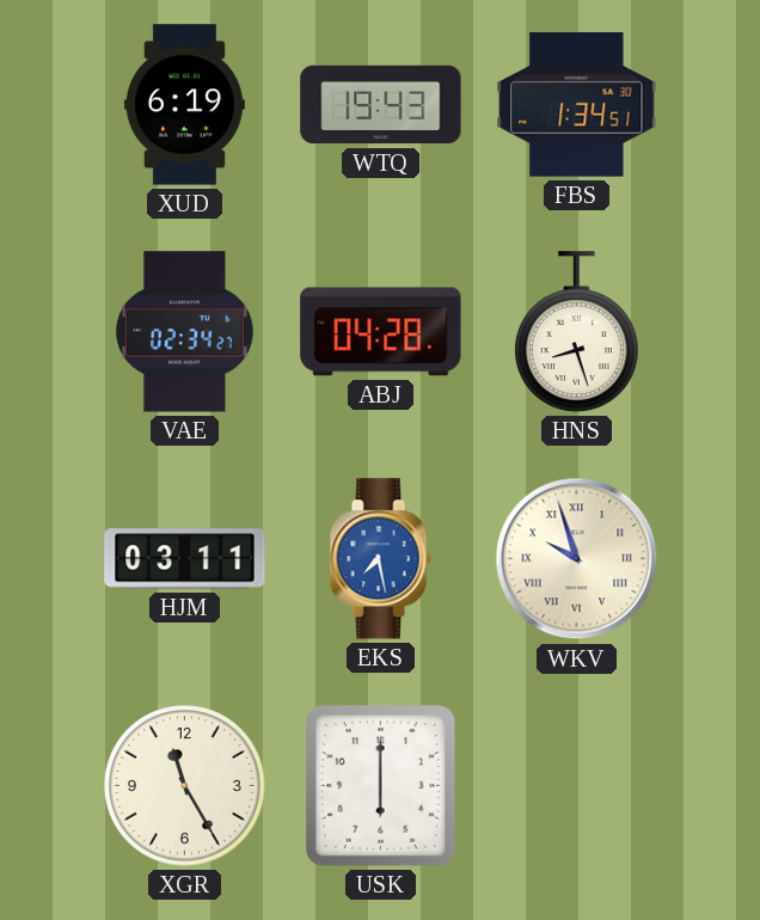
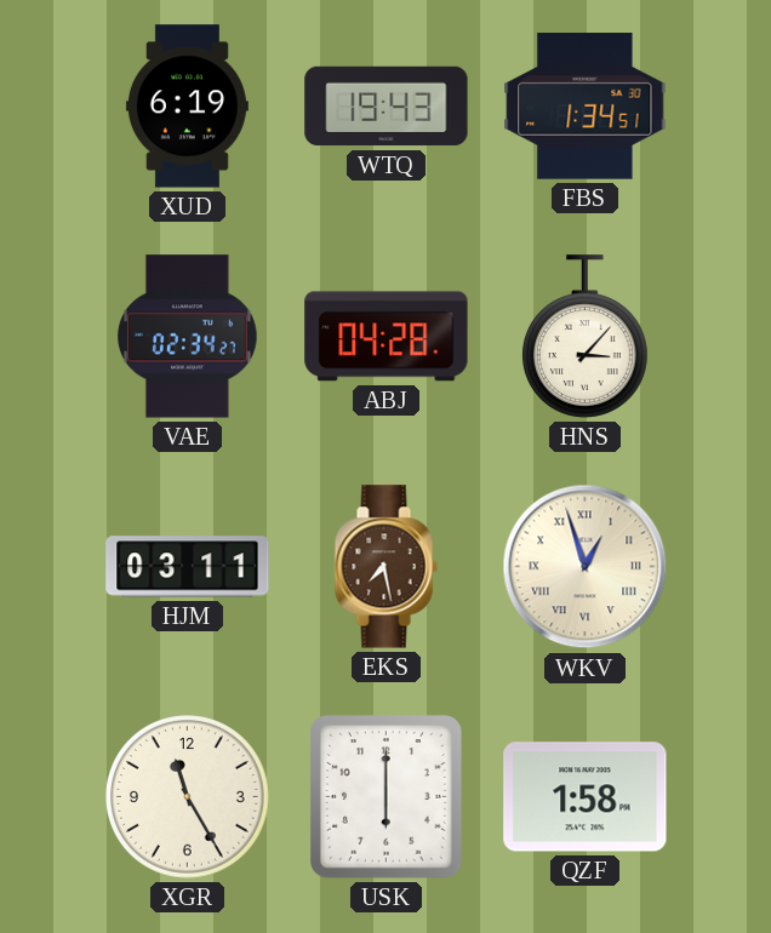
HNS: 8:27 -> 3:07 (584, 337)
EKS dial: blue -> brown (385, 567)
WKV: 9:57 -> 12:57 (586, 567)
QZF: none -> 1:58 (586, 797)
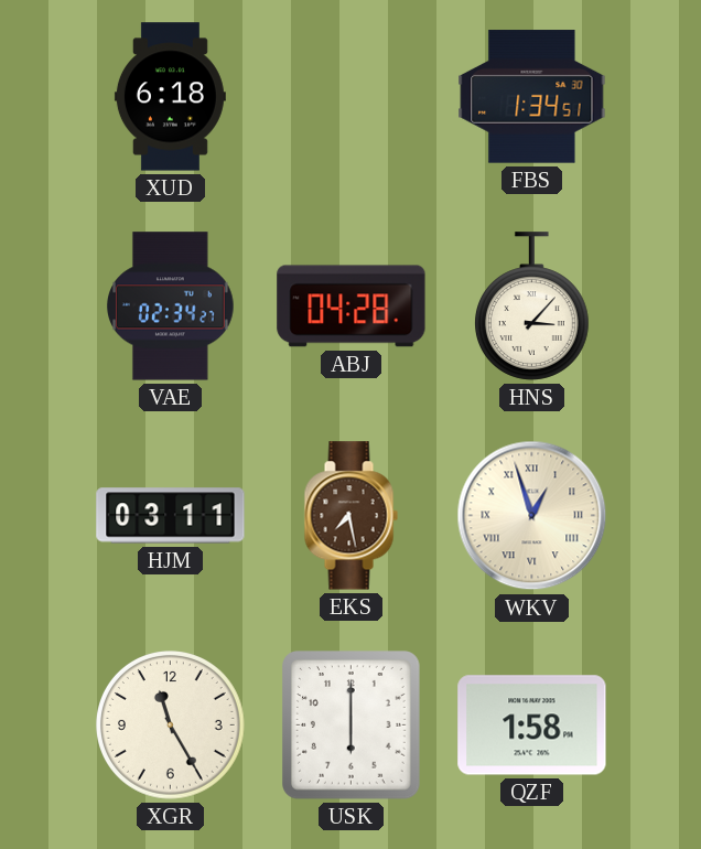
XUD: 6:19 -> 6:18 (170, 97)
WTQ: 19:43 -> none (387, 107)
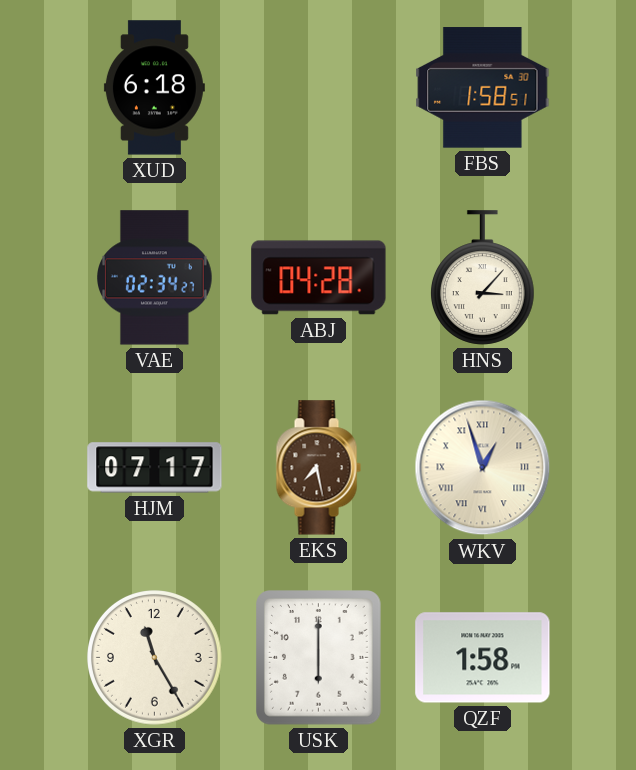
FBS: 1:34 -> 1:58 (483, 88)
HJM: 03:11 -> 07:17 (155, 468)
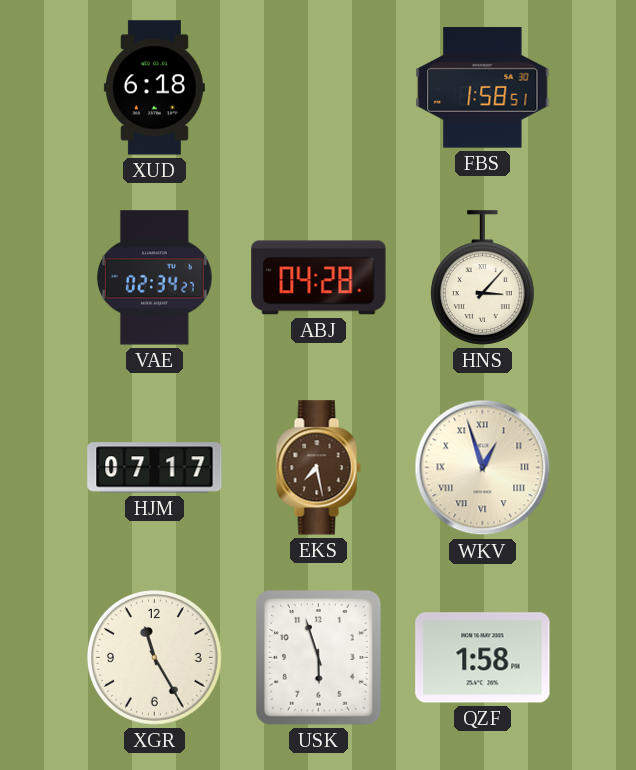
USK: 6:00 -> 5:57 (319, 658)
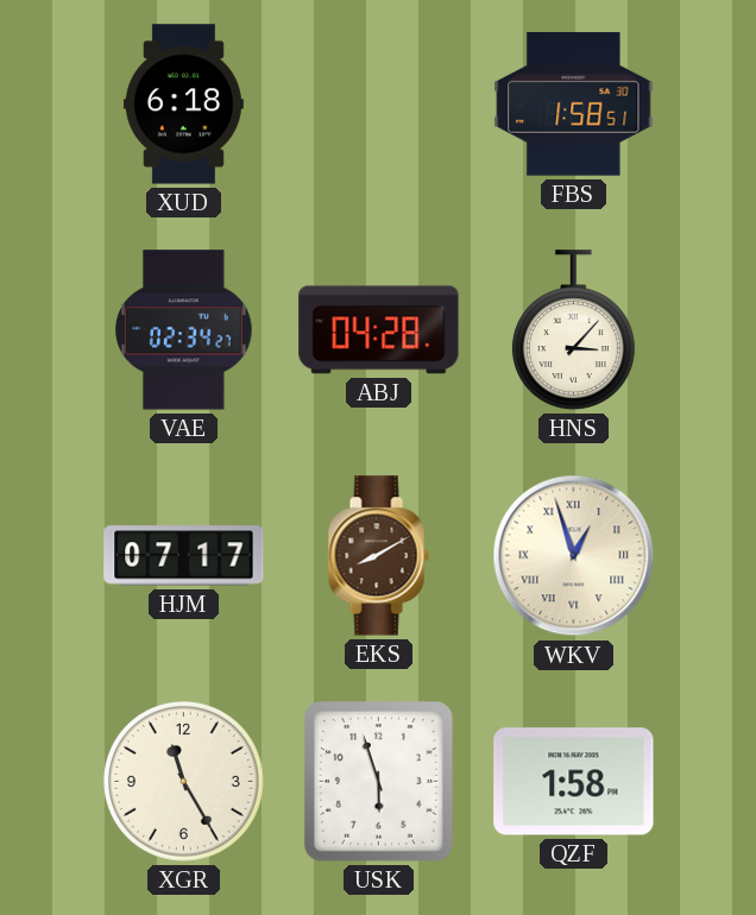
EKS: 7:28 -> 8:10 (378, 556)
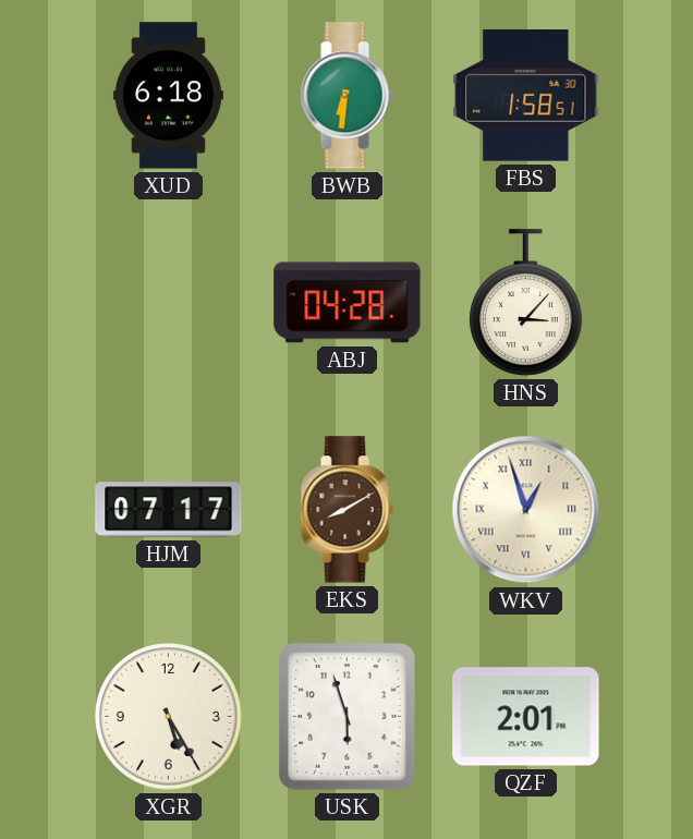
BWB: none -> 6:31 (346, 96)
VAE: 02:34 -> none (184, 330)
XGR: 11:25 -> 5:25 (169, 717)
QZF: 1:58 -> 2:01 (526, 717)
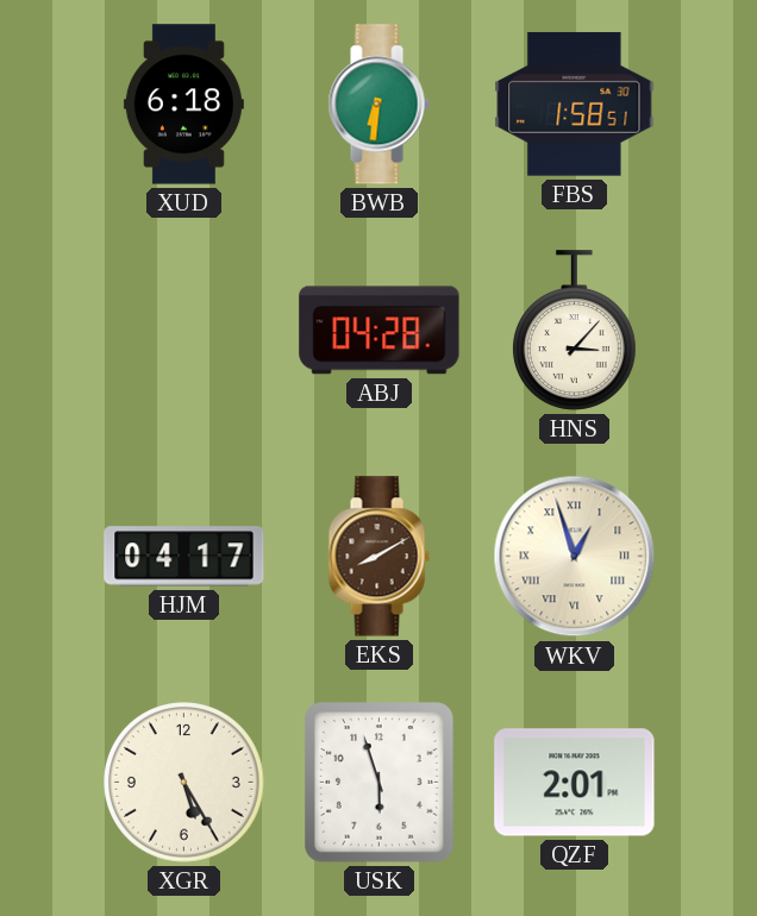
HJM: 07:17 -> 04:17 (184, 557)
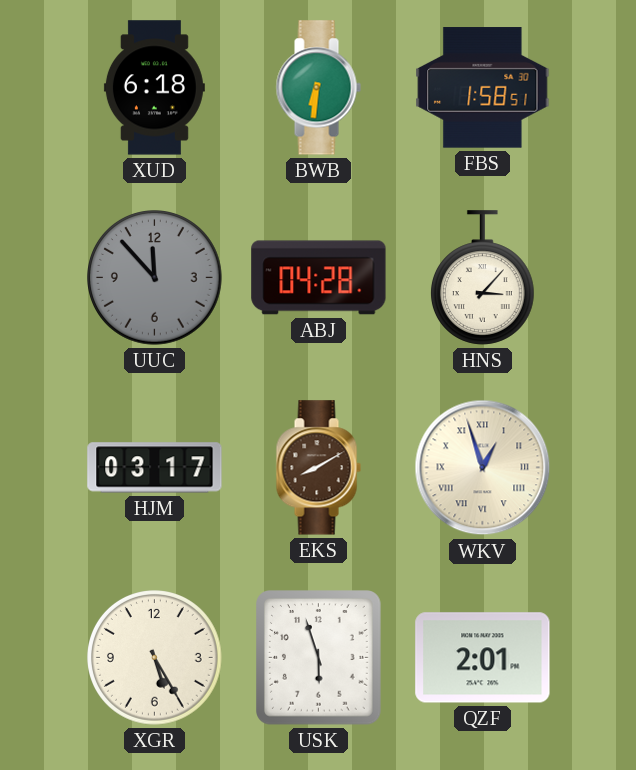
UUC: none -> 11:53 (155, 278)
HJM: 04:17 -> 03:17 (155, 468)
